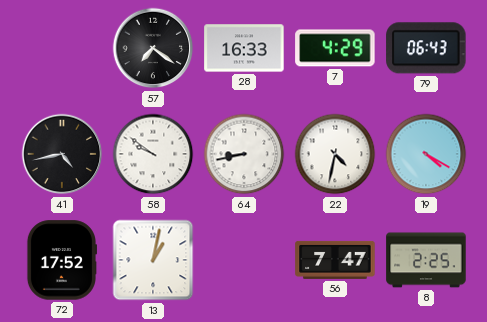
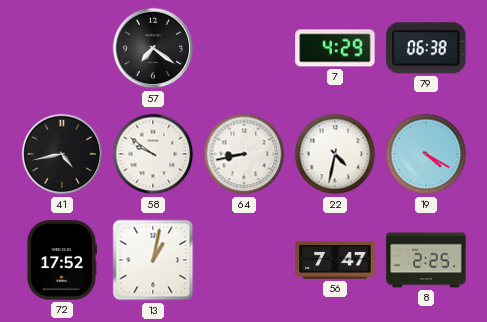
28: 16:33 -> none (244, 48)
79: 06:43 -> 06:38 (426, 48)
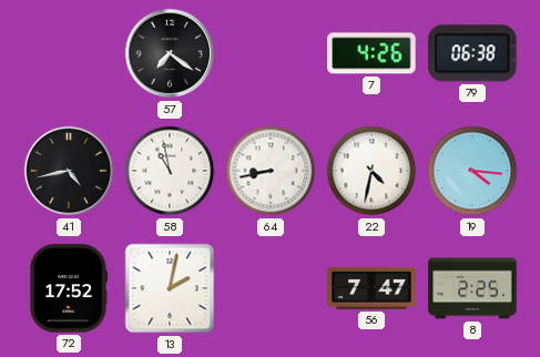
7: 4:29 -> 4:26 (371, 53)
58: 9:51 -> 10:58 (170, 171)
19: 4:20 -> 4:16 (472, 171)
13: 1:02 -> 2:02 (170, 288)
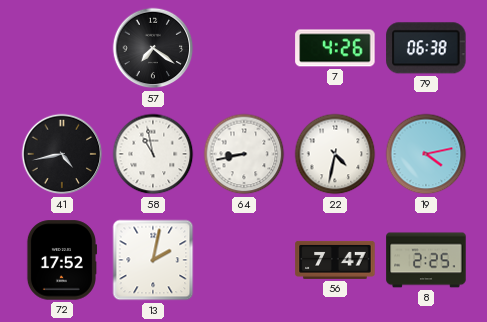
19: 4:16 -> 4:13 (426, 154)
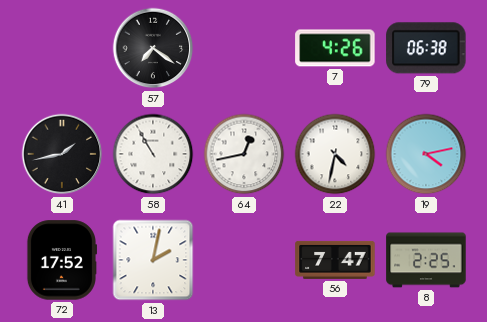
41: 4:43 -> 1:43 (62, 154)
58: 10:58 -> 10:55 (153, 154)
64: 8:43 -> 12:43 (244, 154)
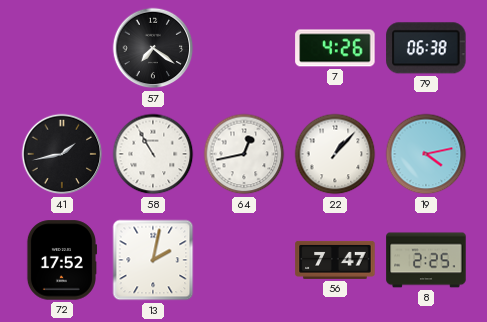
22: 4:32 -> 1:07 (335, 154)
